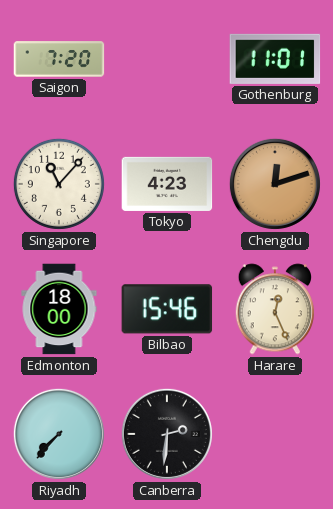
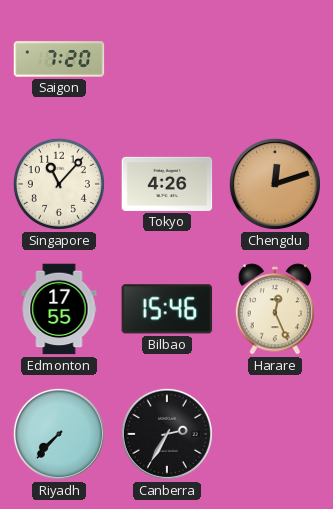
Gothenburg: 11:01 -> none (275, 59)
Tokyo: 4:23 -> 4:26 (167, 184)
Edmonton: 18:00 -> 17:55 (59, 309)
Canberra: 2:31 -> 2:35 (167, 434)
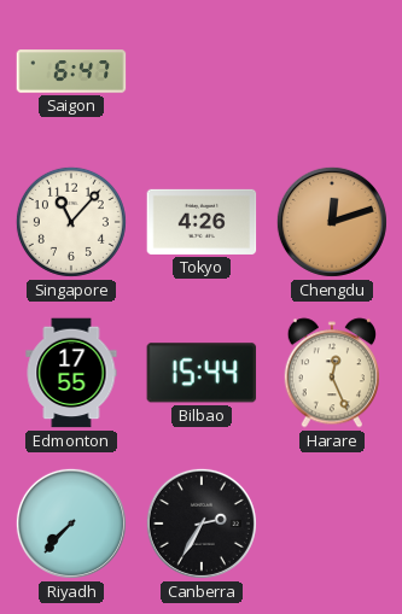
Saigon: 7:20 -> 6:47 (71, 71)
Bilbao: 15:46 -> 15:44 (202, 373)
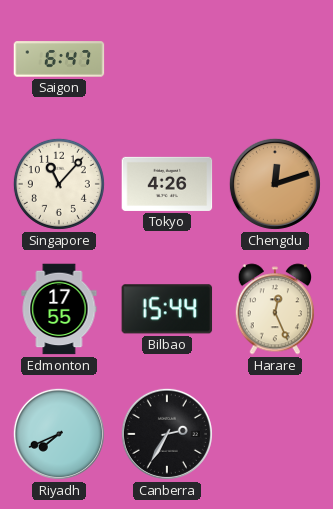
Riyadh: 7:37 -> 7:41 (59, 434)
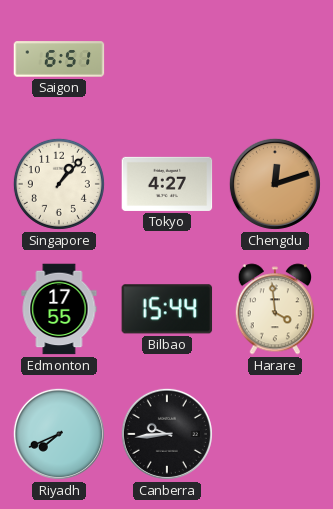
Saigon: 6:47 -> 6:51 (59, 59)
Singapore: 11:07 -> 1:07 (59, 184)
Tokyo: 4:26 -> 4:27 (167, 184)
Harare: 12:26 -> 3:59 (274, 309)
Canberra: 2:35 -> 9:44 (167, 434)
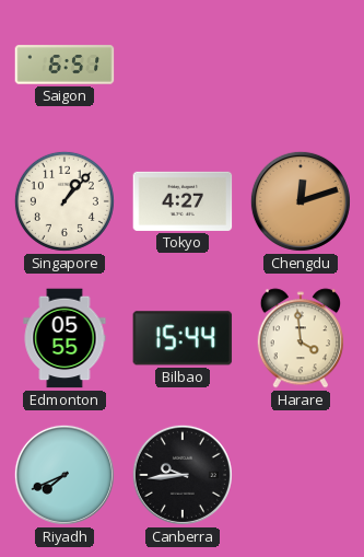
Edmonton: 17:55 -> 05:55 (64, 338)
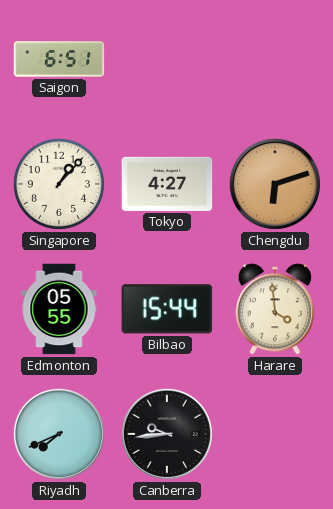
Chengdu: 12:12 -> 6:12 (275, 184)
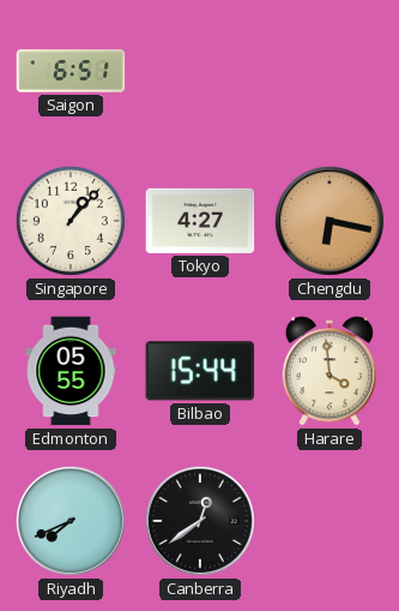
Chengdu: 6:12 -> 6:17 (330, 221)
Canberra: 9:44 -> 12:39 (200, 521)
